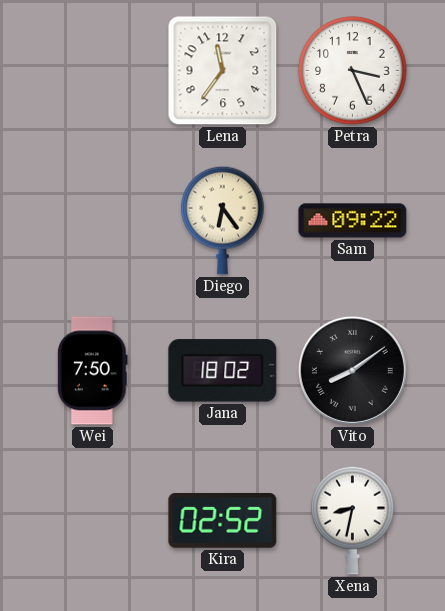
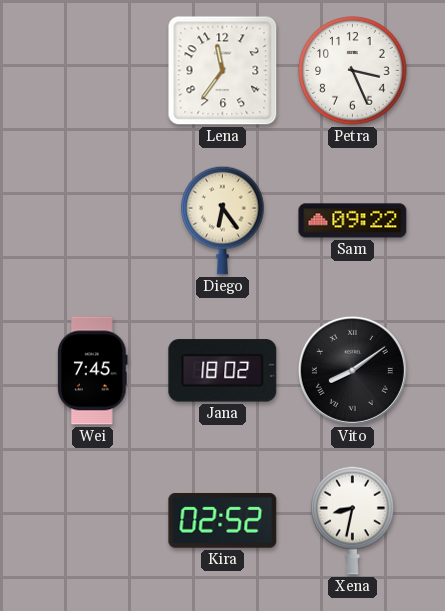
Wei: 7:50 -> 7:45 (93, 371)
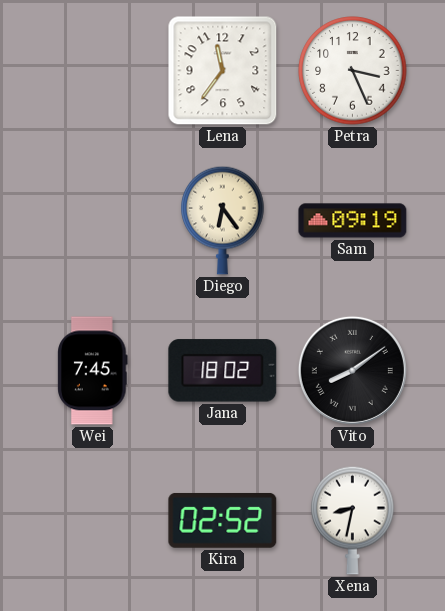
Sam: 09:22 -> 09:19 (353, 221)
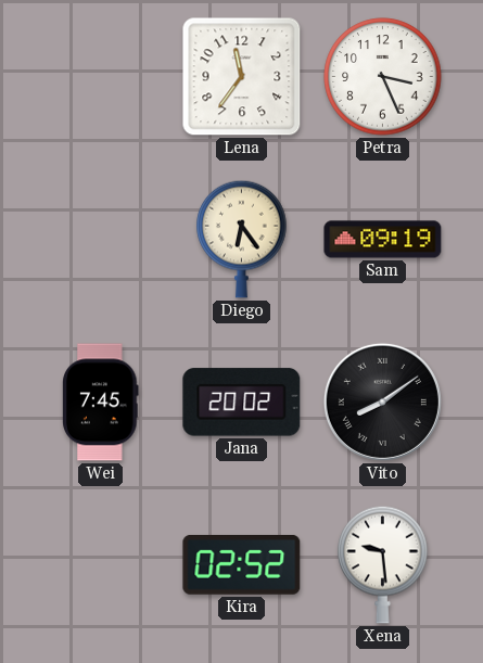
Jana: 18:02 -> 20:02 (242, 403)
Xena: 8:32 -> 9:29 (383, 564)
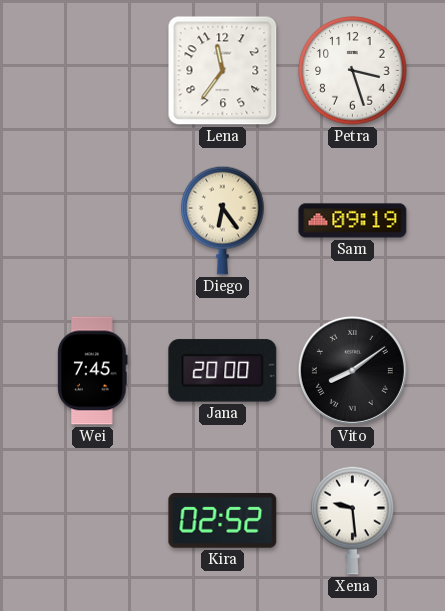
Petra: 3:26 -> 3:27 (353, 71)
Jana: 20:02 -> 20:00 (223, 371)
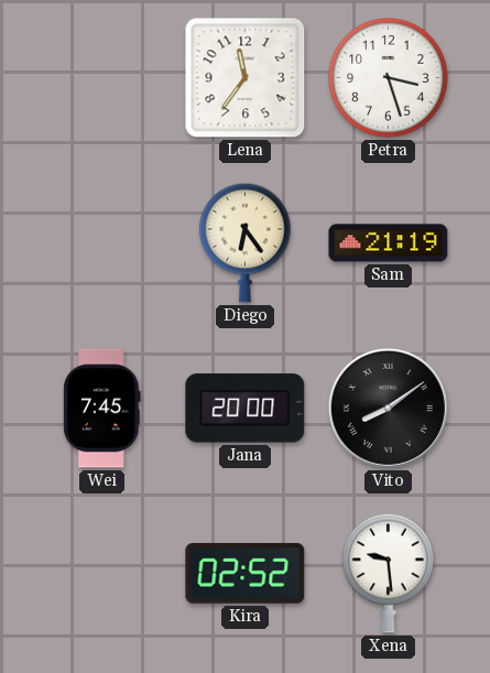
Sam: 09:19 -> 21:19 (389, 243)
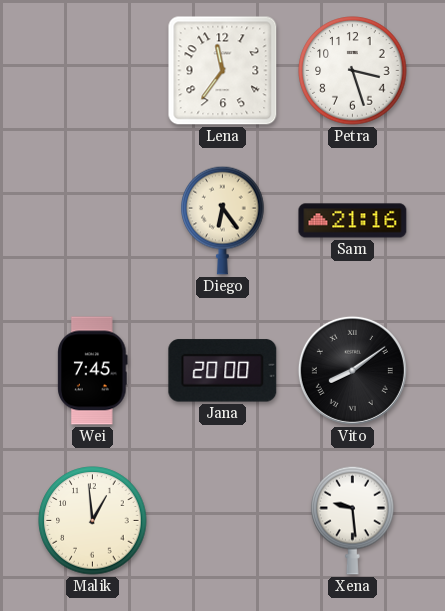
Sam: 21:19 -> 21:16 (353, 221)
Malik: none -> 12:59 (93, 521)
Kira: 02:52 -> none (246, 573)
